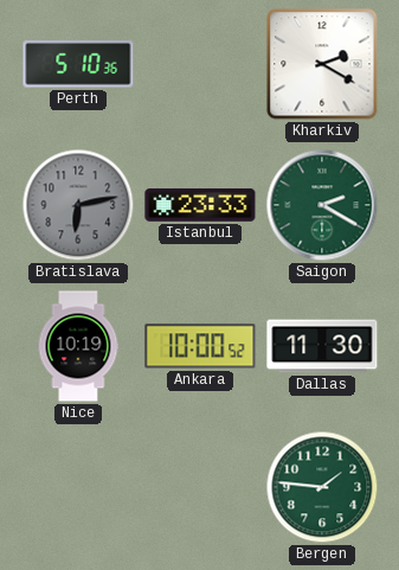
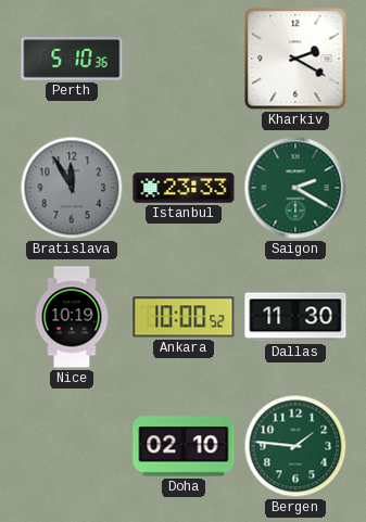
Bratislava: 6:13 -> 11:55 (72, 188)
Doha: none -> 02:10 (184, 446)
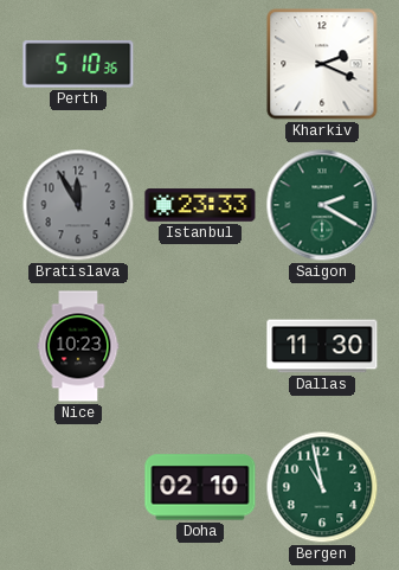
Kharkiv: 2:20 -> 2:19 (322, 64)
Nice: 10:19 -> 10:23 (78, 346)
Ankara: 10:00 -> none (184, 317)
Bergen: 1:46 -> 10:58 (322, 487)
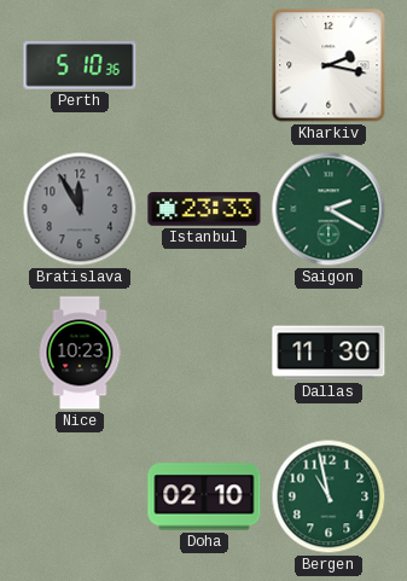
Kharkiv: 2:19 -> 2:17 (328, 65)
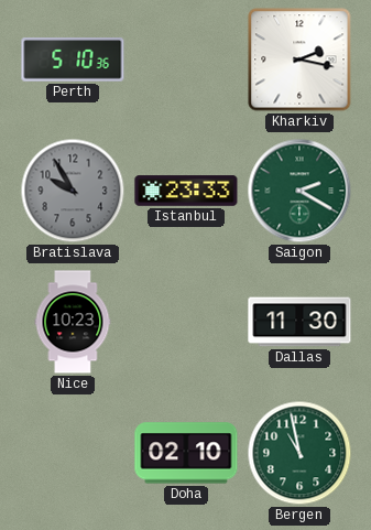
Bratislava: 11:55 -> 9:55 (73, 191)
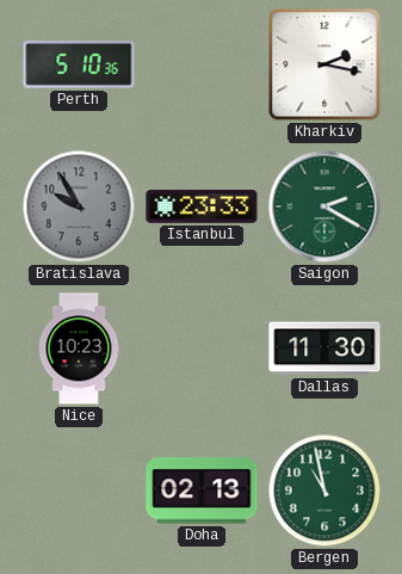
Doha: 02:10 -> 02:13 (202, 490)
